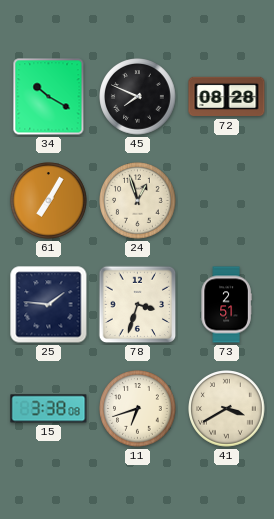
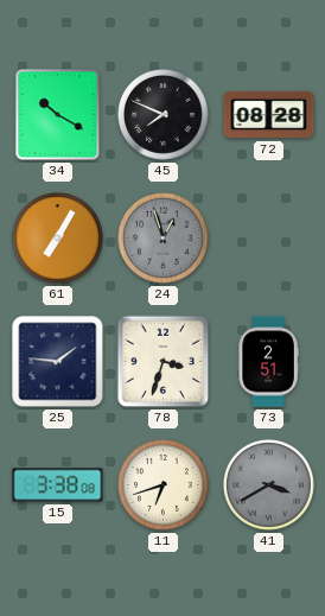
24 dial: cream -> grey (164, 239)
41 dial: cream -> grey (269, 485)
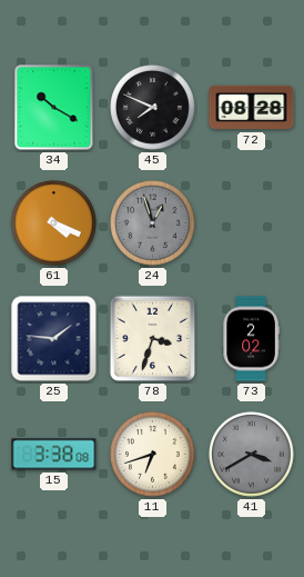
61: 7:05 -> 4:19 (54, 223)
73: 2:51 -> 2:02 (251, 339)
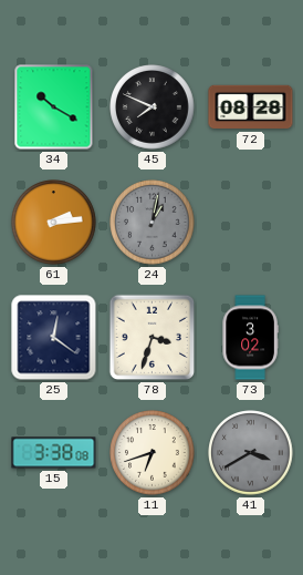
61: 4:19 -> 2:14 (54, 223)
24: 12:57 -> 1:02 (153, 223)
25: 1:46 -> 12:21 (54, 338)
73: 2:02 -> 3:02 (250, 338)
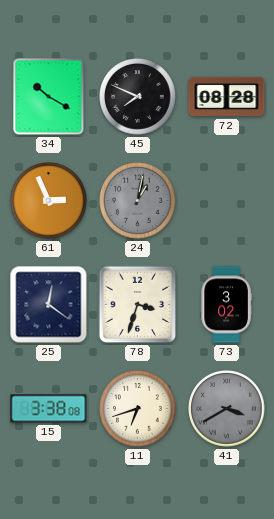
61: 2:14 -> 2:56 (49, 201)
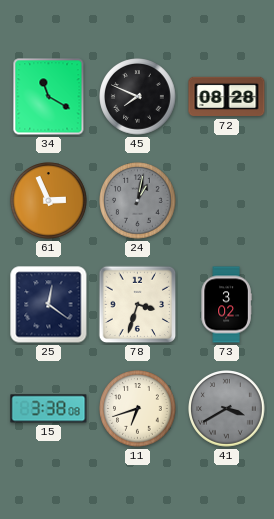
34: 10:20 -> 11:20 (49, 97)
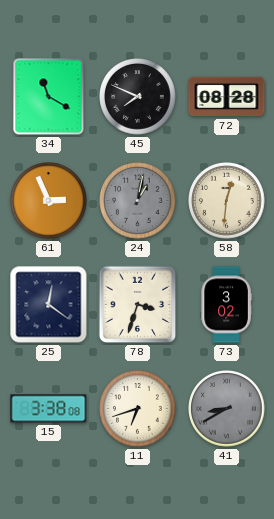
58: none -> 12:31 (227, 201)
41: 3:40 -> 8:40 (227, 409)
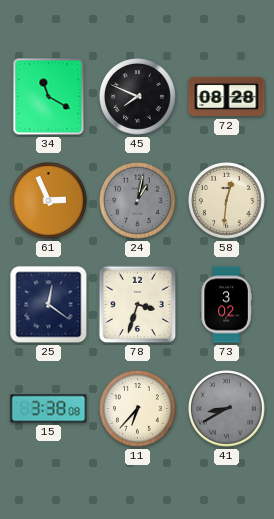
11: 6:42 -> 6:37 (138, 409)
